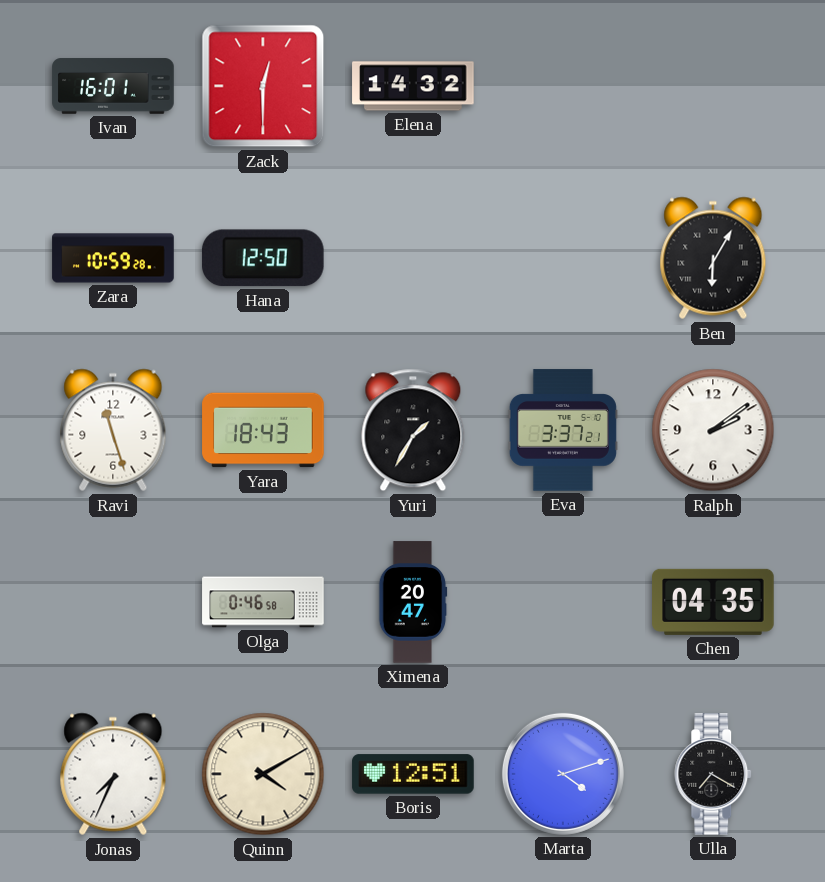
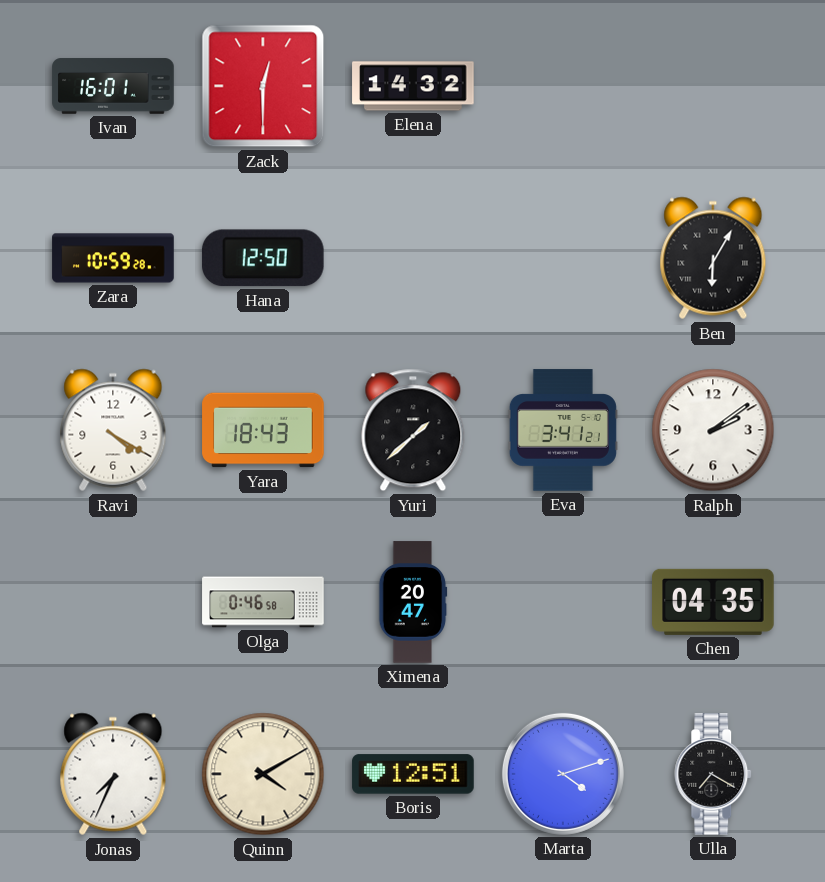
Ravi: 11:27 -> 4:20 (113, 430)
Yuri: 1:35 -> 1:38 (413, 430)
Eva: 3:37 -> 3:41 (563, 430)
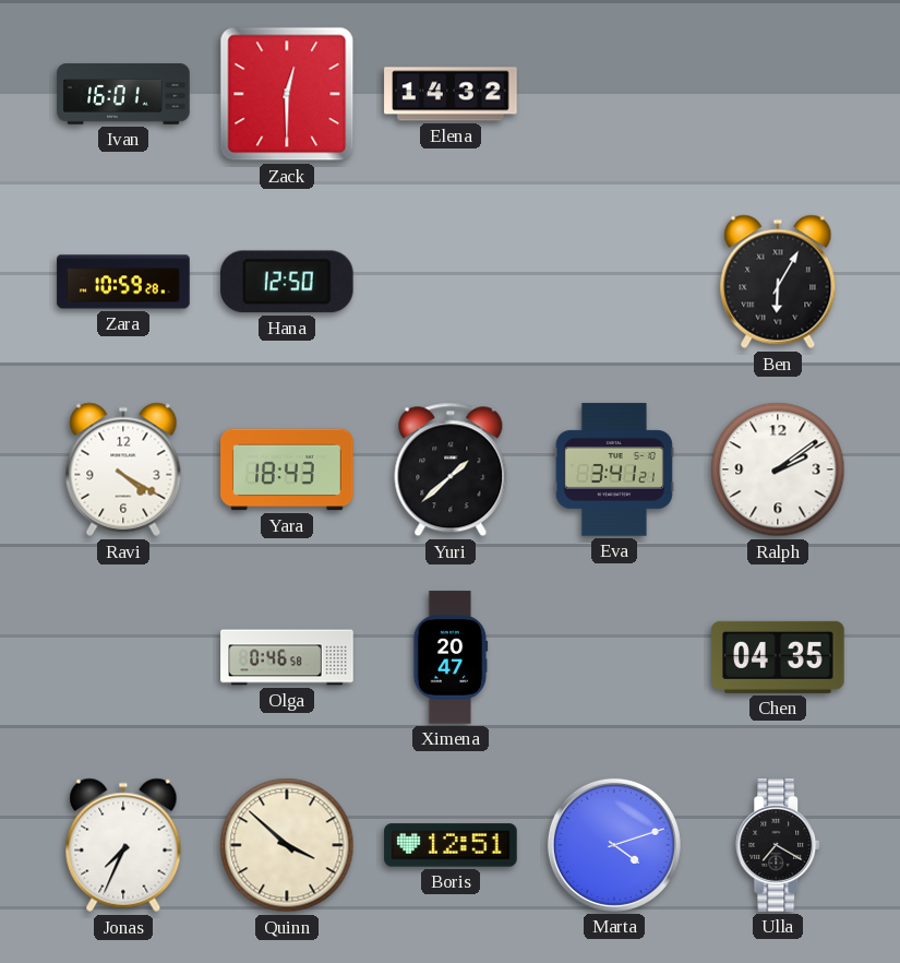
Quinn: 4:10 -> 3:52 (287, 845)
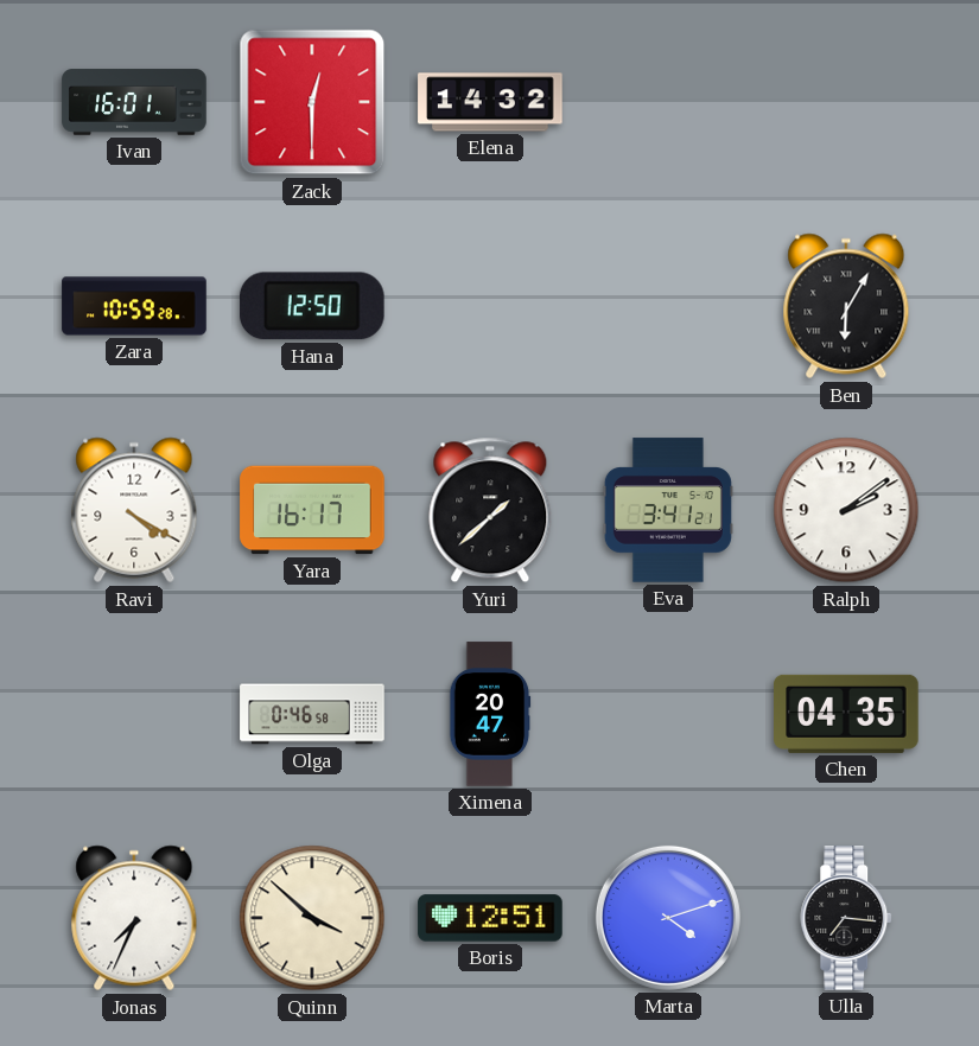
Yara: 18:43 -> 16:17 (312, 510)
Ulla: 7:20 -> 7:16 (847, 918)
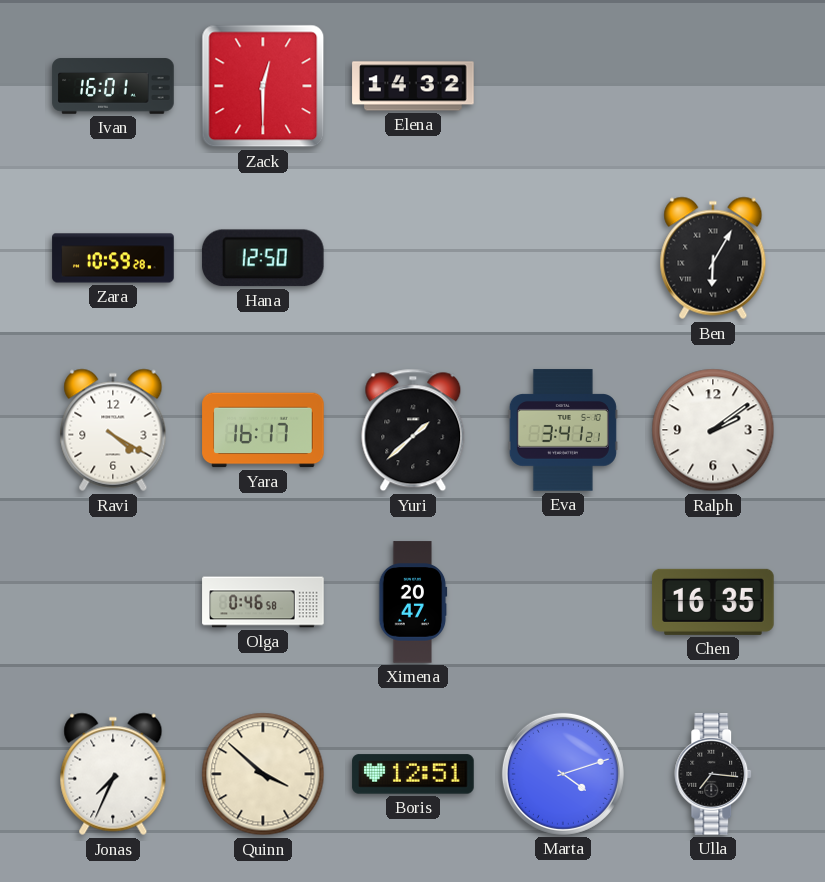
Chen: 04:35 -> 16:35 (713, 602)
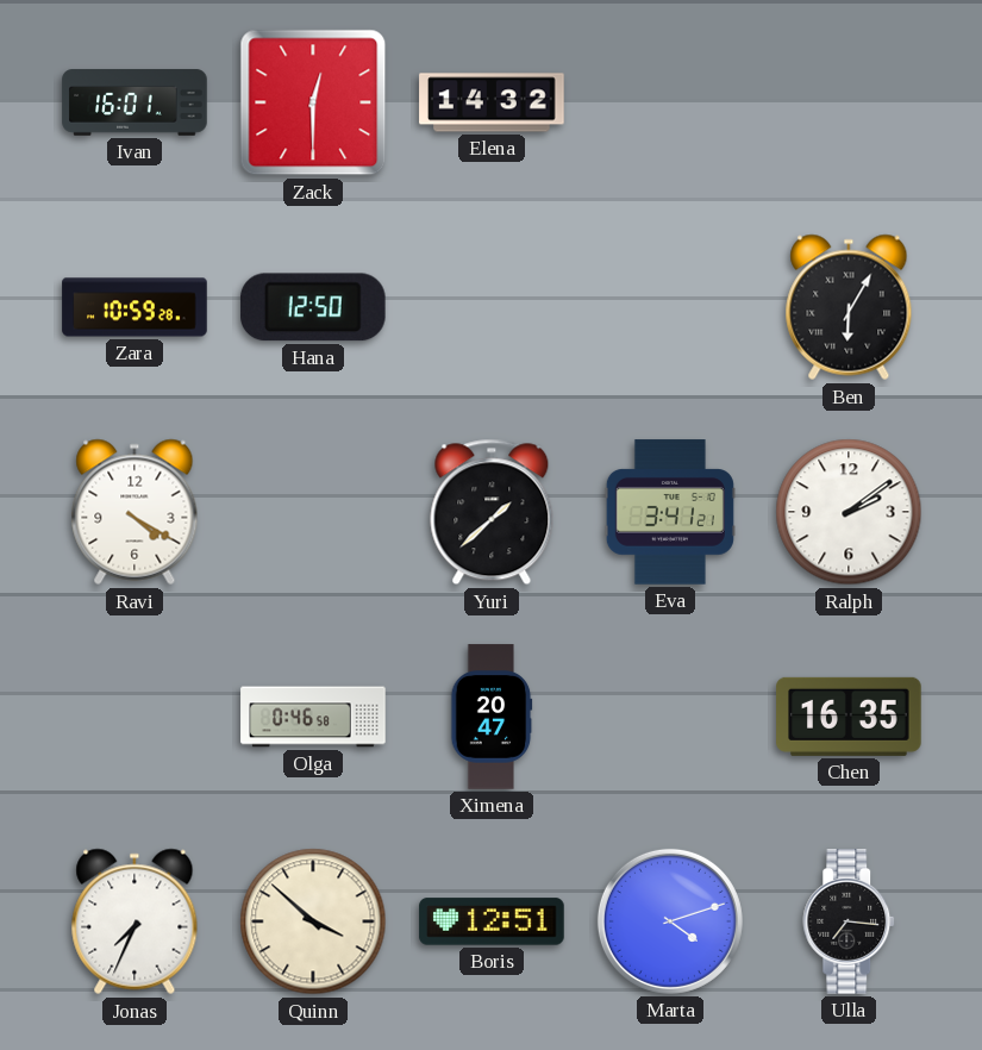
Yara: 16:17 -> none (263, 430)
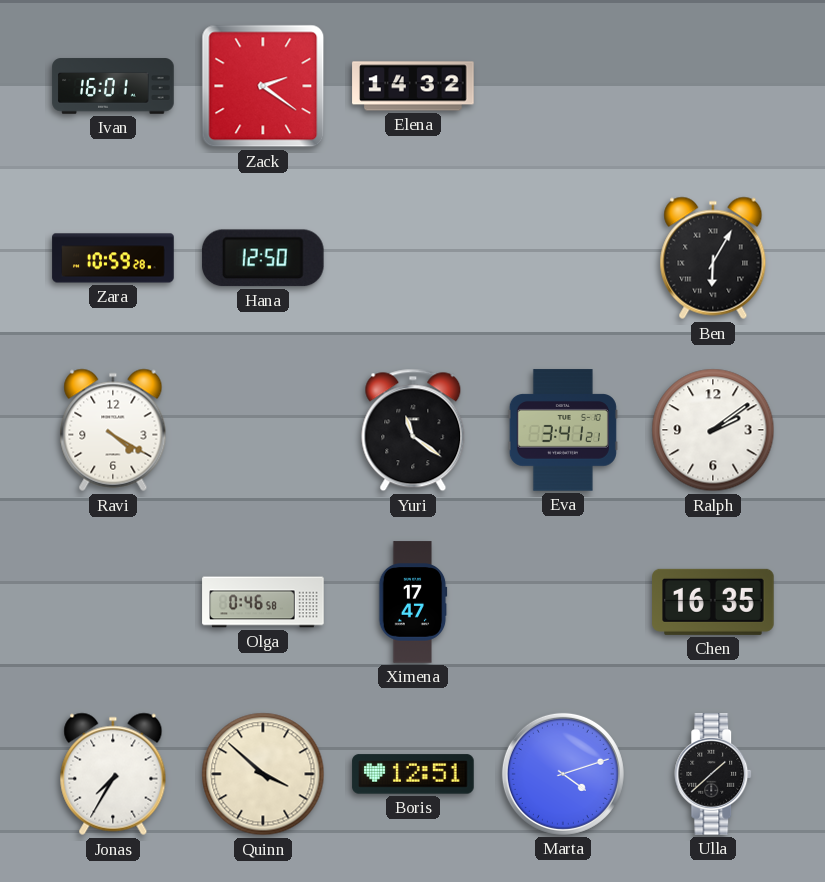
Zack: 12:30 -> 2:21 (263, 86)
Yuri: 1:38 -> 11:21 (413, 430)
Ximena: 20:47 -> 17:47 (413, 602)
Jonas: 7:34 -> 7:35 (113, 774)
Ulla: 7:16 -> 1:38 (714, 774)
